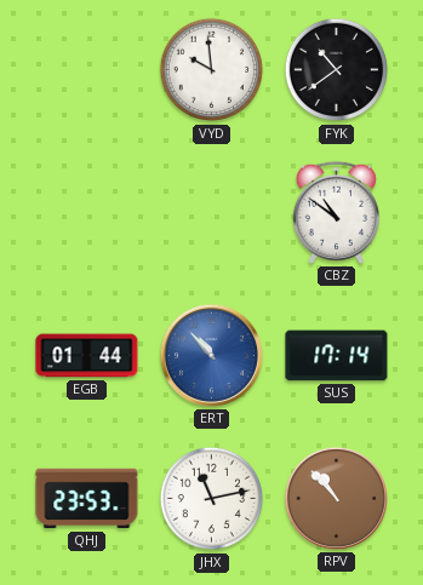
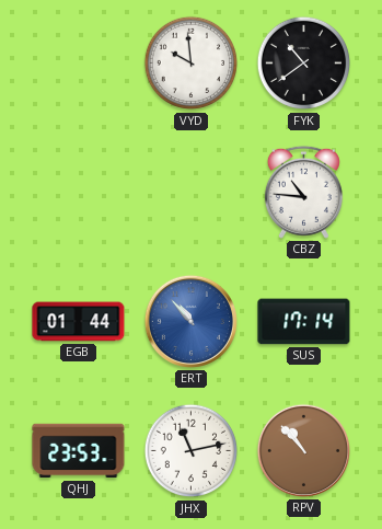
CBZ: 10:51 -> 10:46 (303, 192)
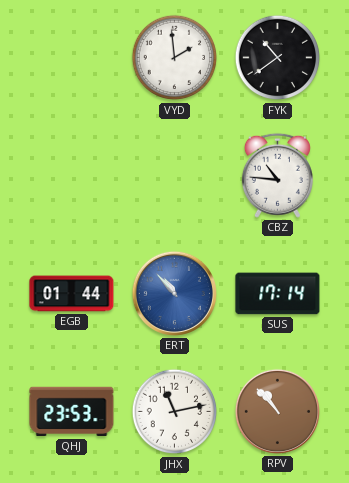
VYD: 9:59 -> 1:59 (175, 58)
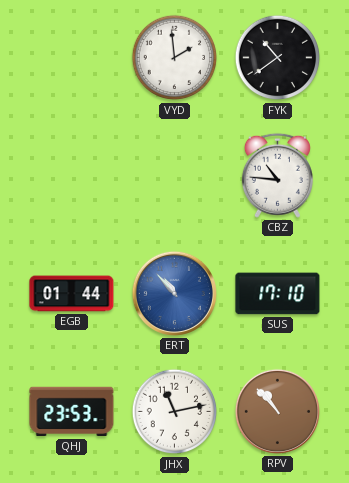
SUS: 17:14 -> 17:10 (278, 294)
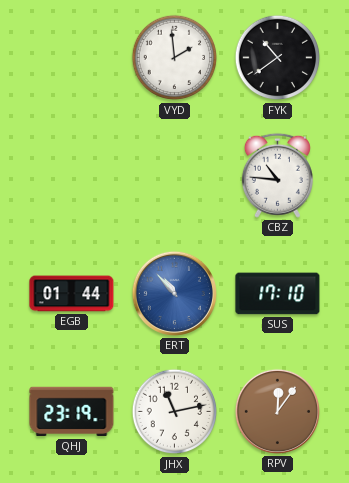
QHJ: 23:53 -> 23:19 (72, 412)
RPV: 10:53 -> 12:06 (277, 411)
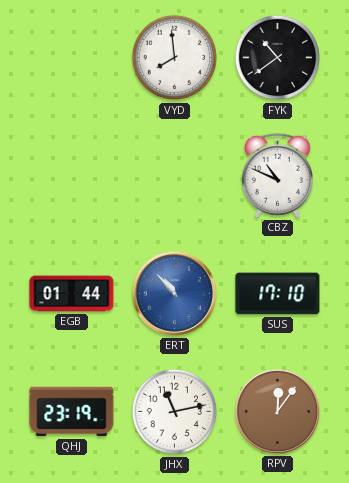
VYD: 1:59 -> 7:59 (175, 58)
CBZ: 10:46 -> 10:49 (277, 175)
